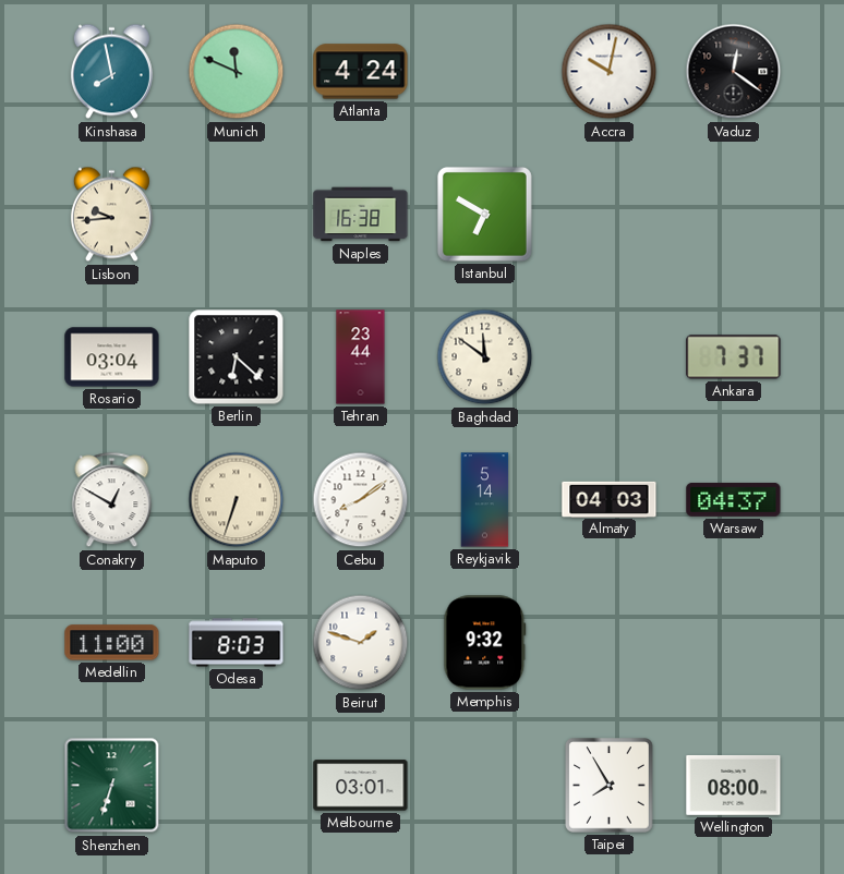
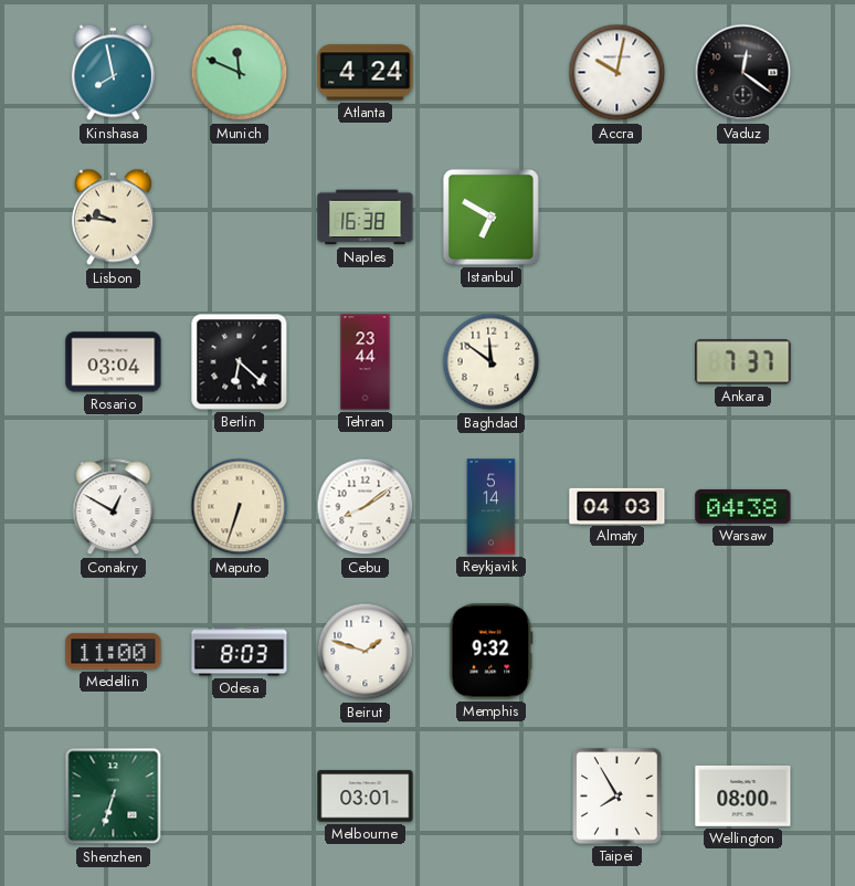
Lisbon: 9:44 -> 9:46 (113, 218)
Warsaw: 04:37 -> 04:38 (743, 506)
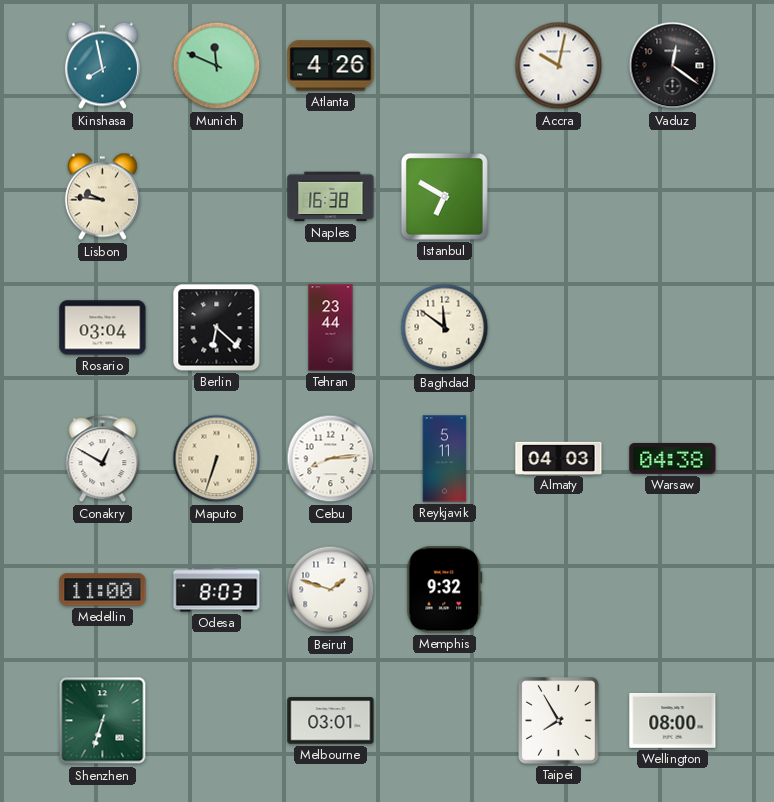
Atlanta: 4:24 -> 4:26 (331, 66)
Ankara: 7:37 -> none (743, 362)
Cebu: 8:09 -> 8:14 (331, 459)
Reykjavik: 5:14 -> 5:11 (445, 459)
